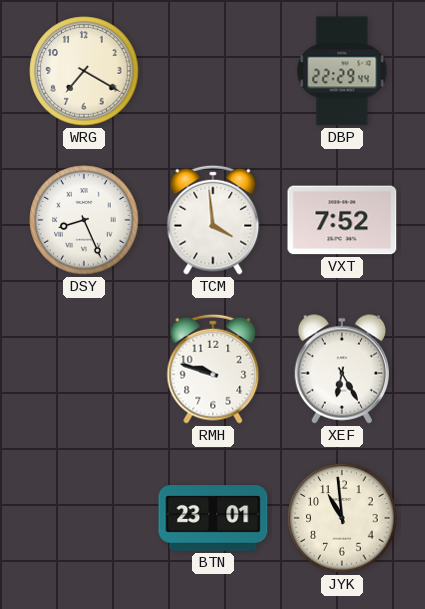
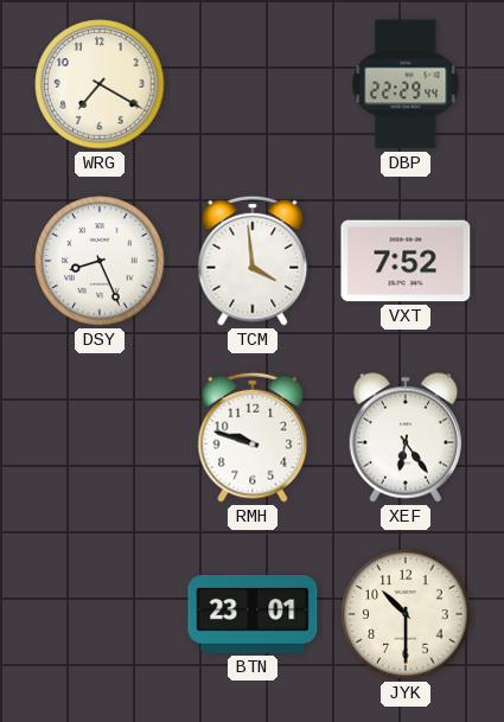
XEF: 6:25 -> 6:24 (404, 437)
JYK: 10:59 -> 10:30 (406, 614)
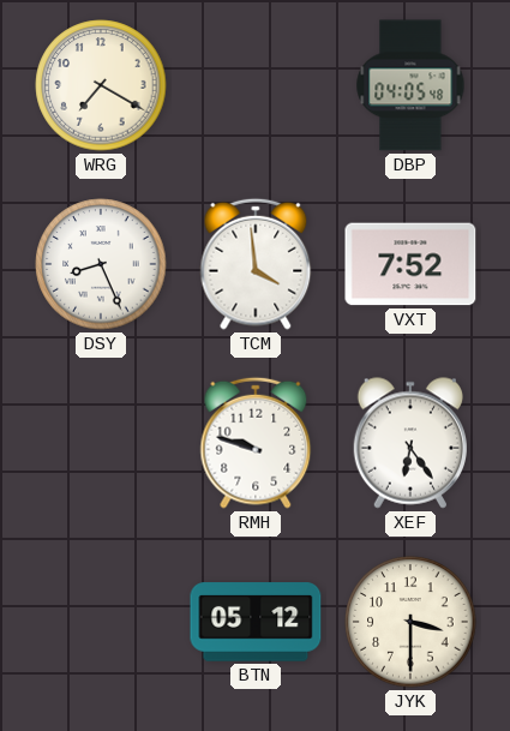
DBP: 22:29 -> 04:05 (410, 85)
BTN: 23:01 -> 05:12 (256, 622)
JYK: 10:30 -> 3:30 (410, 622)
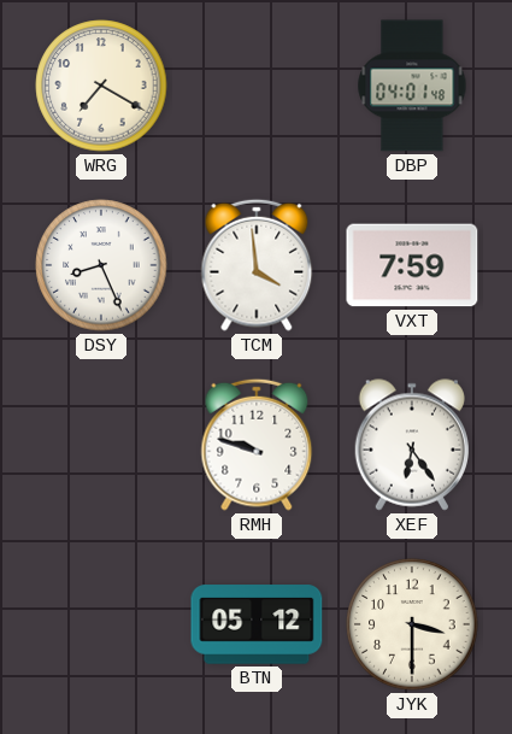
DBP: 04:05 -> 04:01 (412, 86)
VXT: 7:52 -> 7:59 (412, 265)
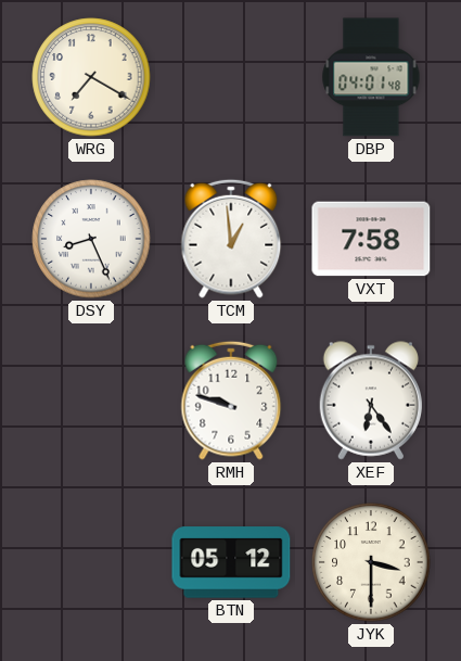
TCM: 3:59 -> 12:59 (231, 239)
VXT: 7:59 -> 7:58 (371, 239)
